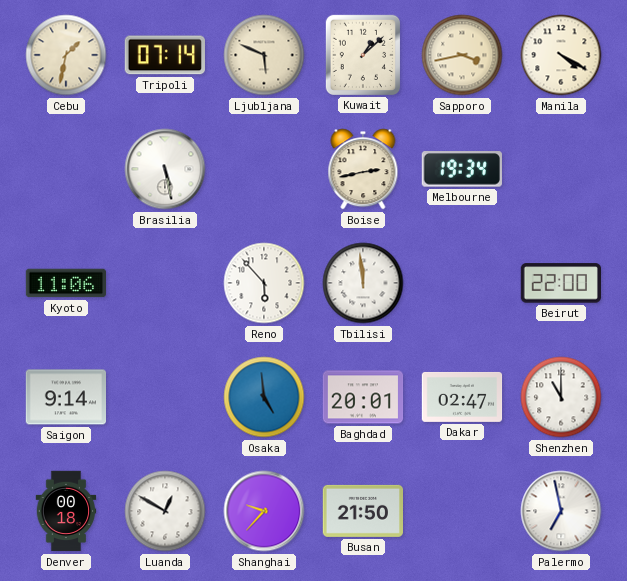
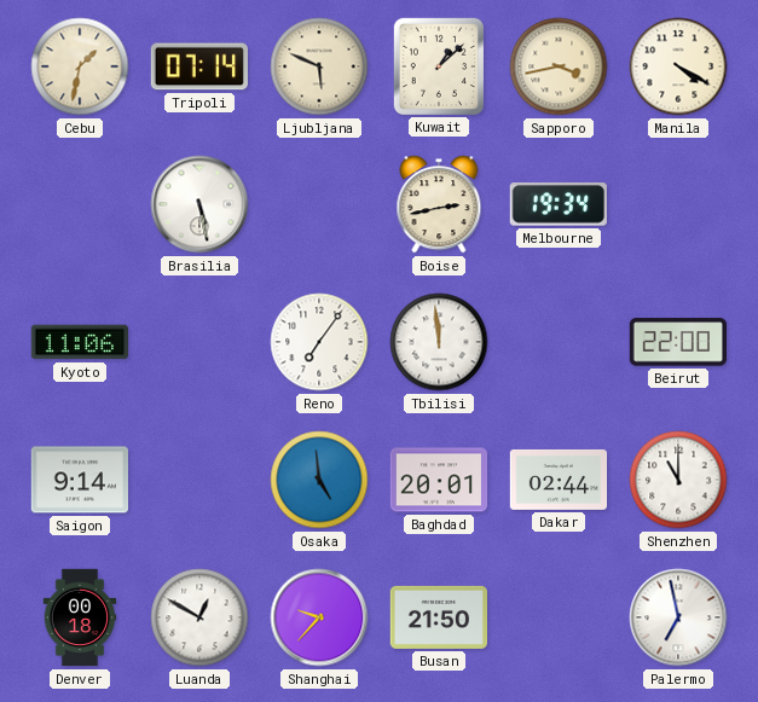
Reno: 5:53 -> 7:06 (319, 342)
Dakar: 02:47 -> 02:44 (559, 480)
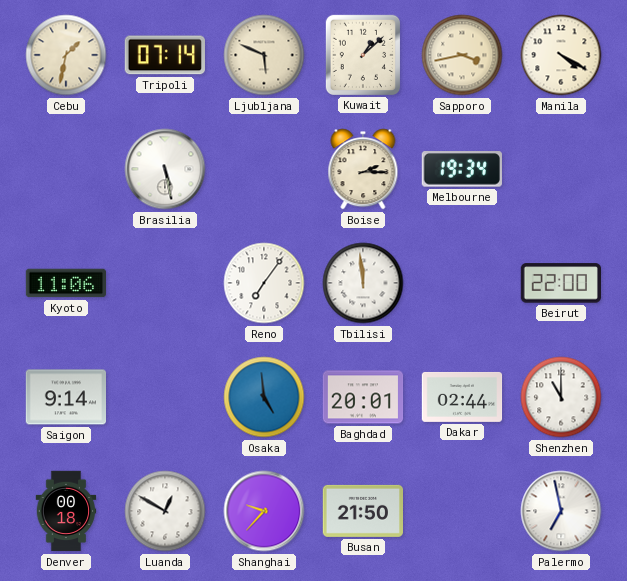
Boise: 2:43 -> 2:15 (363, 169)
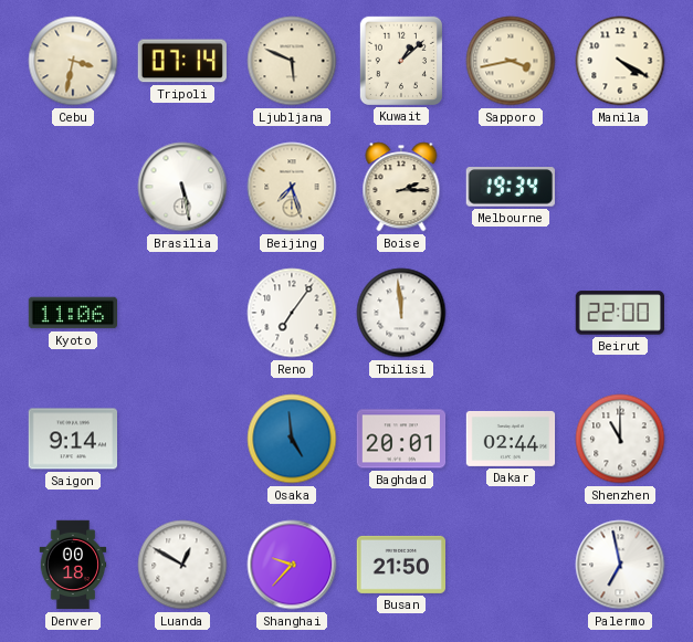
Cebu: 1:32 -> 3:32 (73, 61)
Beijing: none -> 7:27 (292, 187)
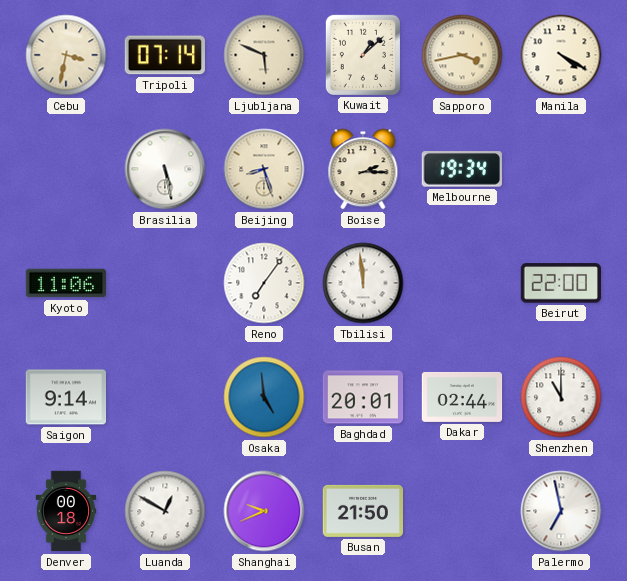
Beijing: 7:27 -> 8:27 (264, 169)
Shanghai: 9:37 -> 9:41 (264, 511)
